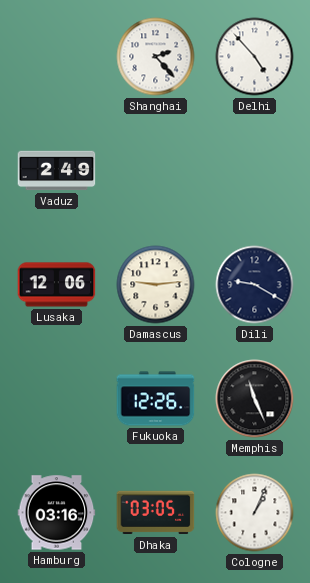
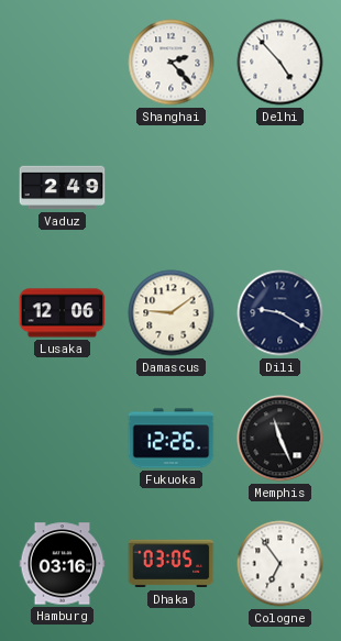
Damascus: 9:14 -> 9:09 (172, 313)
Cologne: 1:04 -> 6:54 (280, 564)
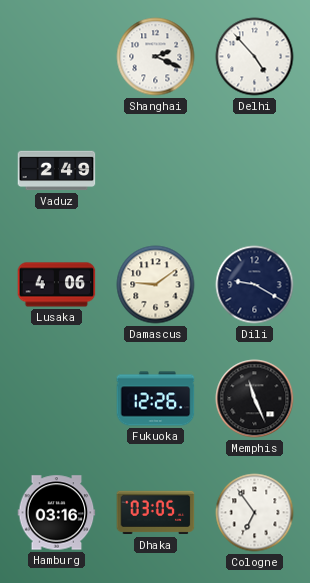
Shanghai: 2:23 -> 2:19 (156, 57)
Lusaka: 12:06 -> 4:06 (57, 285)
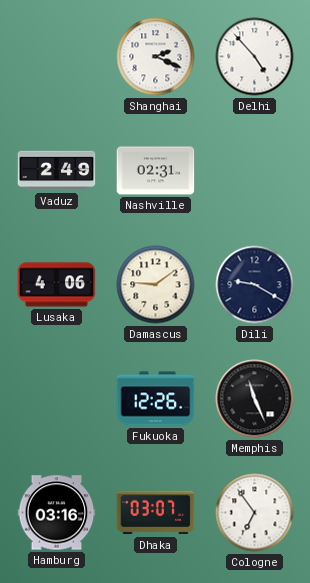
Nashville: none -> 02:31 (156, 171)
Dhaka: 03:05 -> 03:07 (156, 513)
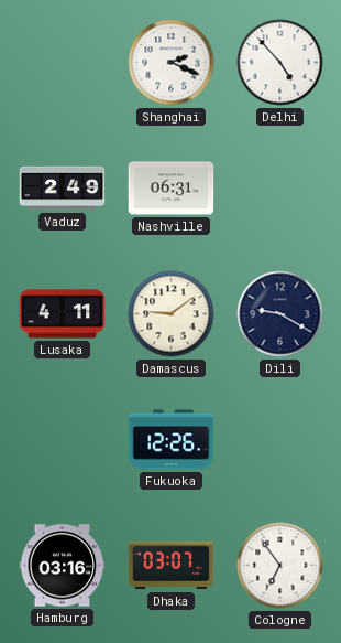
Nashville: 02:31 -> 06:31 (172, 189)
Lusaka: 4:06 -> 4:11 (63, 314)
Memphis: 11:26 -> none (255, 399)
